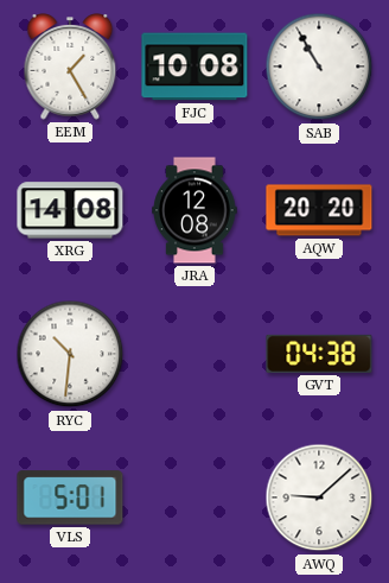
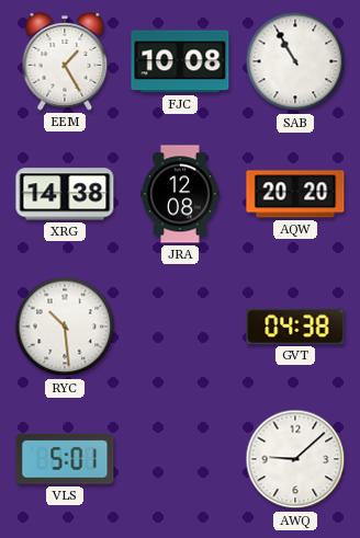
XRG: 14:08 -> 14:38 (65, 194)
RYC: 10:31 -> 10:29 (65, 327)
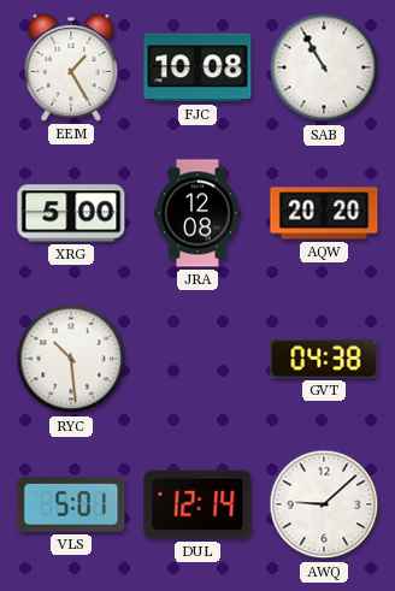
XRG: 14:38 -> 5:00 (71, 213)
DUL: none -> 12:14 (197, 504)
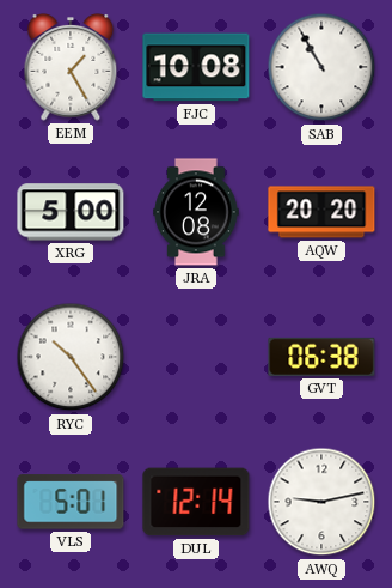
RYC: 10:29 -> 10:24 (71, 357)
GVT: 04:38 -> 06:38 (321, 357)
AWQ: 9:08 -> 9:13 (321, 502)
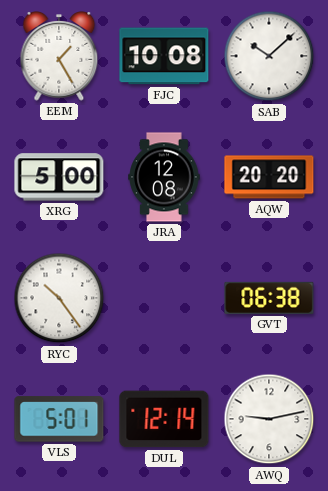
SAB: 10:55 -> 10:08 (269, 56)
